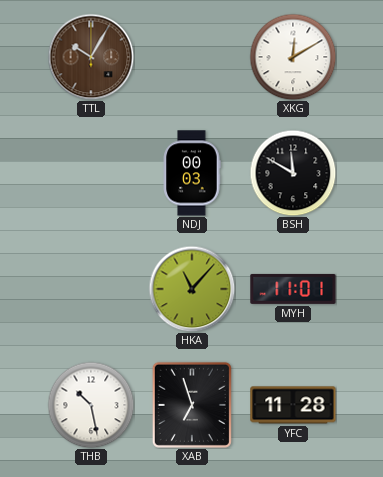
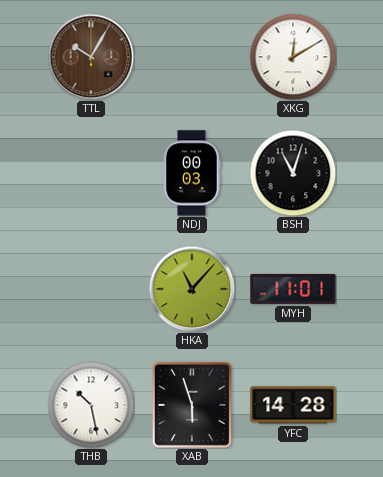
BSH: 11:50 -> 11:03 (293, 173)
XAB: 6:57 -> 5:57 (192, 405)
YFC: 11:28 -> 14:28 (293, 405)
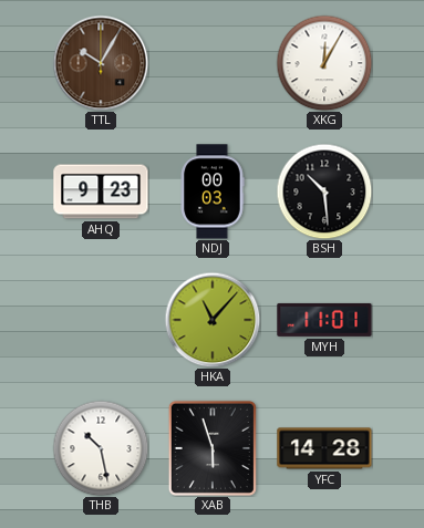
XKG: 12:10 -> 12:05 (324, 63)
AHQ: none -> 9:23 (101, 191)
BSH: 11:03 -> 10:29 (324, 191)
